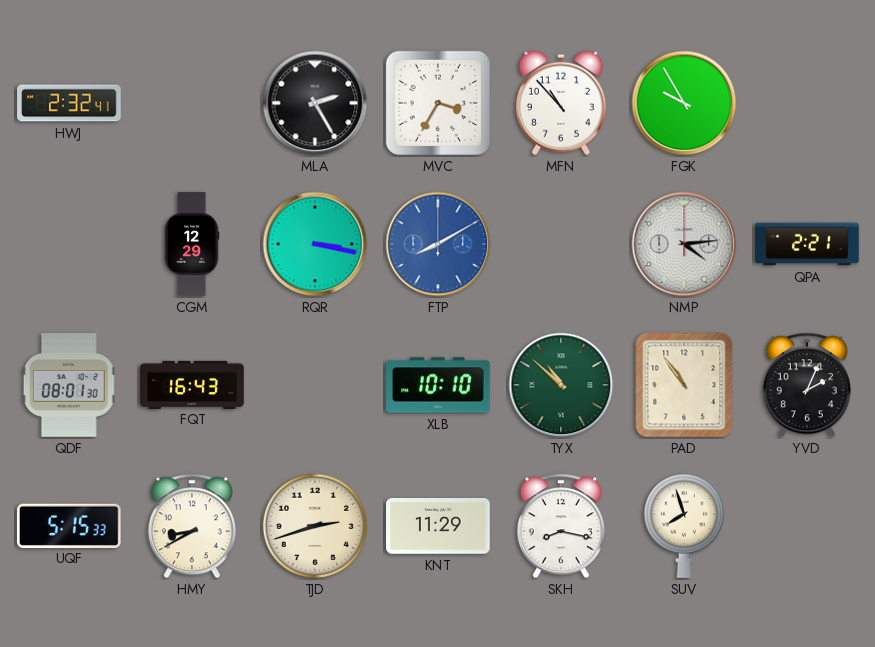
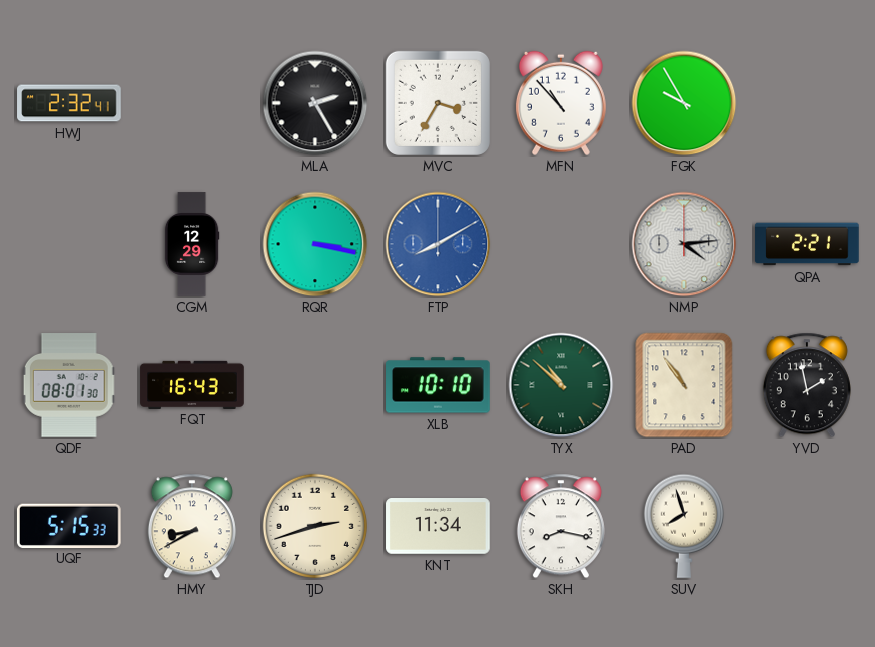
YVD: 2:04 -> 1:58 (807, 385)
KNT: 11:29 -> 11:34 (438, 527)
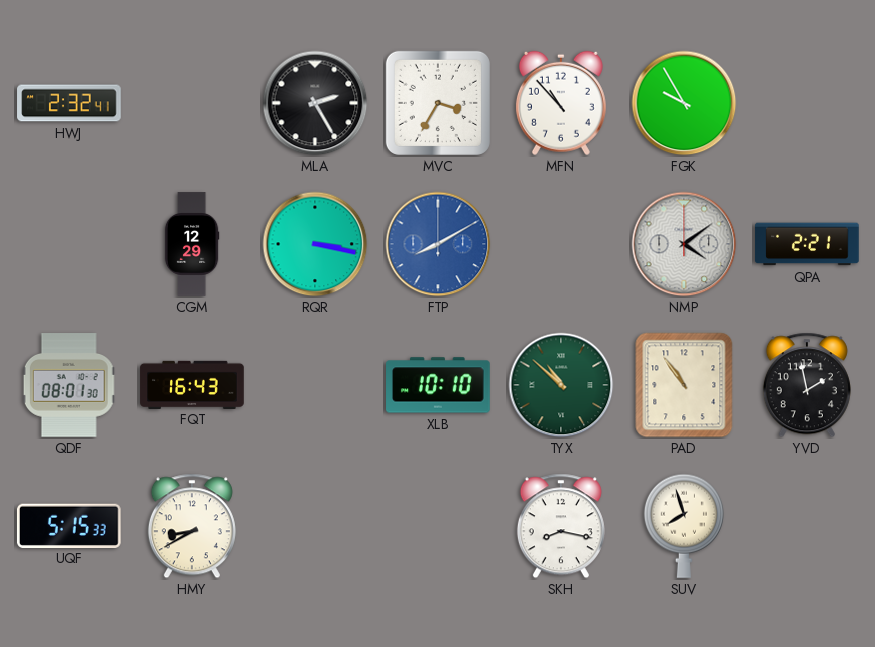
NMP: 4:14 -> 4:09 (684, 244)
TJD: 2:42 -> none (315, 526)
KNT: 11:34 -> none (438, 527)
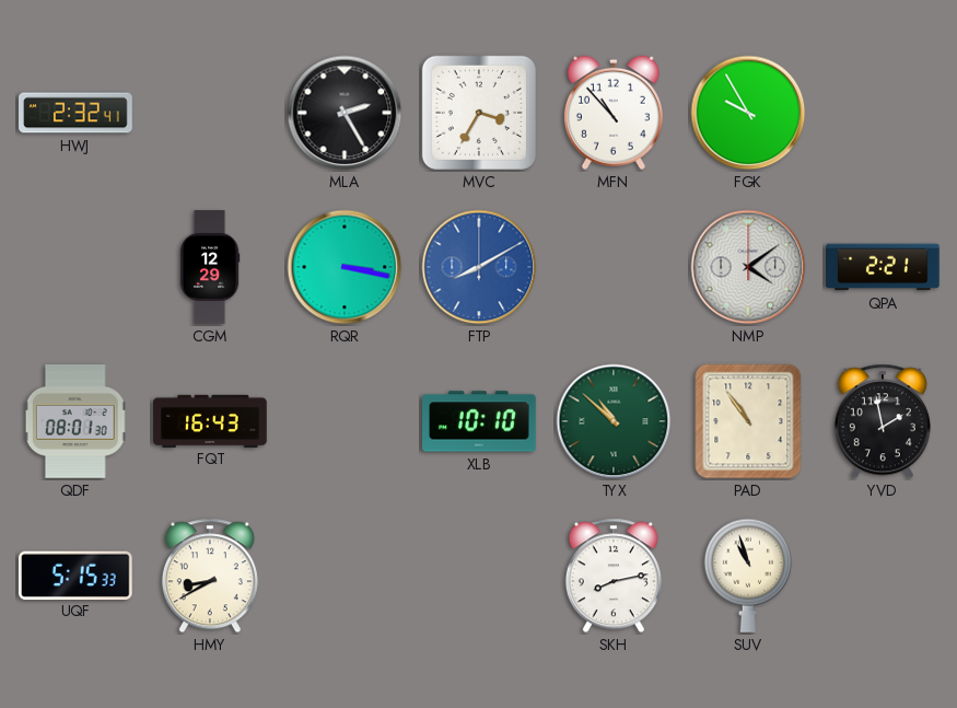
SKH: 8:17 -> 8:13 (614, 576)
SUV: 7:57 -> 10:57 (748, 576)
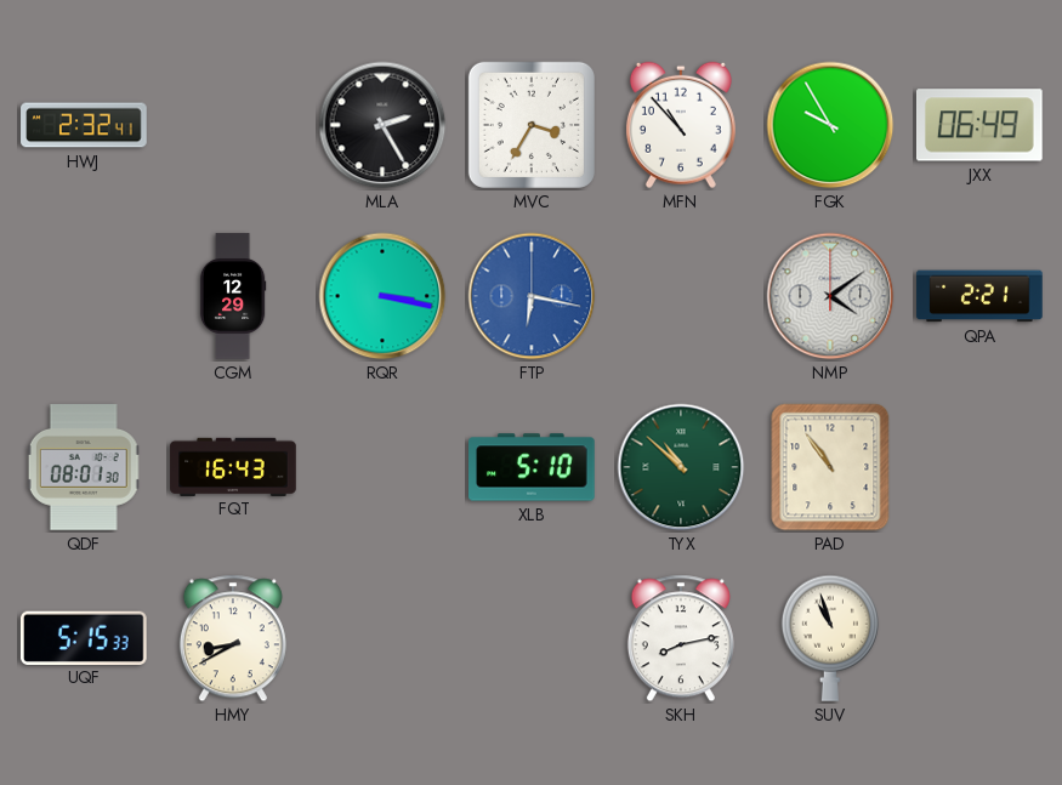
JXX: none -> 06:49 (979, 125)
FTP: 8:10 -> 6:17 (532, 296)
XLB: 10:10 -> 5:10 (532, 467)
YVD: 1:58 -> none (883, 421)
